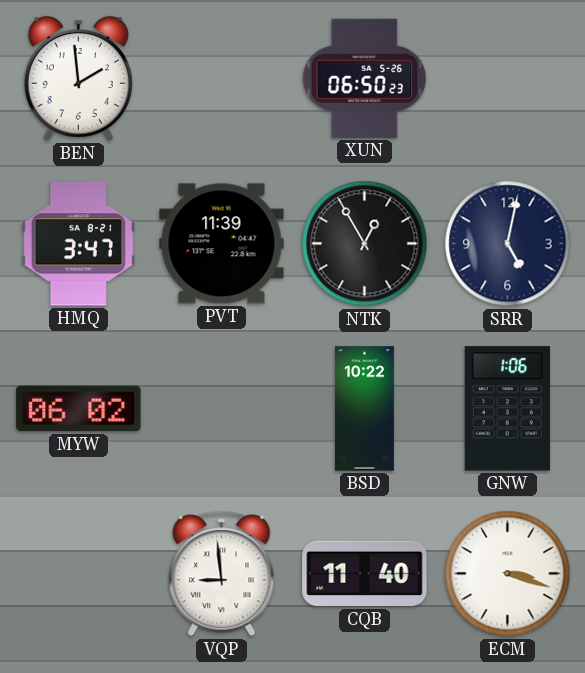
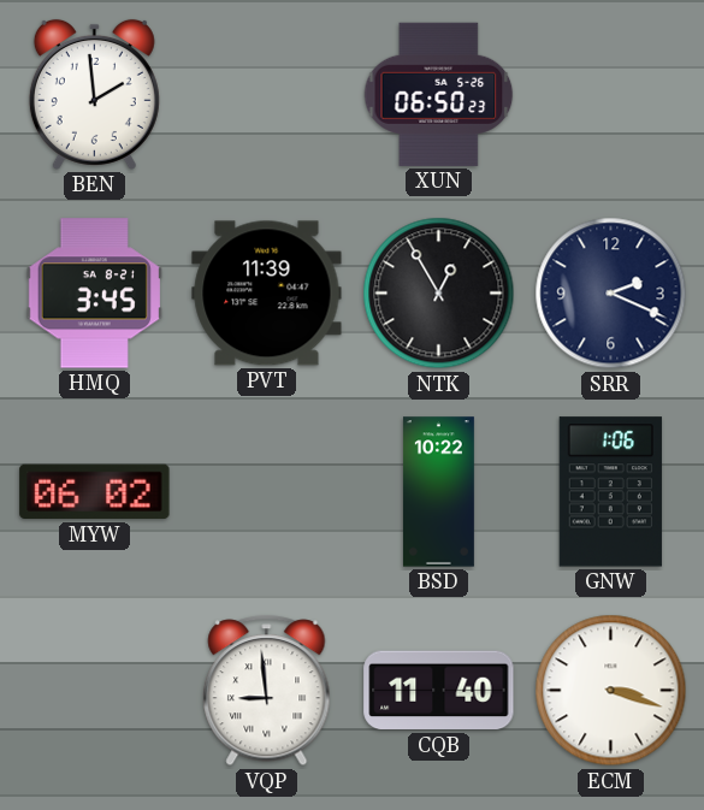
HMQ: 3:47 -> 3:45 (94, 294)
SRR: 5:02 -> 2:19 (611, 294)
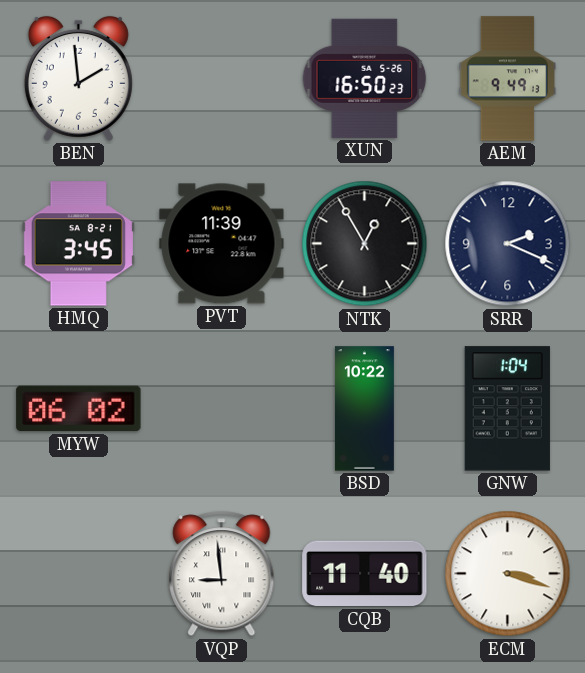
XUN: 06:50 -> 16:50 (365, 78)
AEM: none -> 9:49 (507, 79)
GNW: 1:06 -> 1:04 (507, 409)
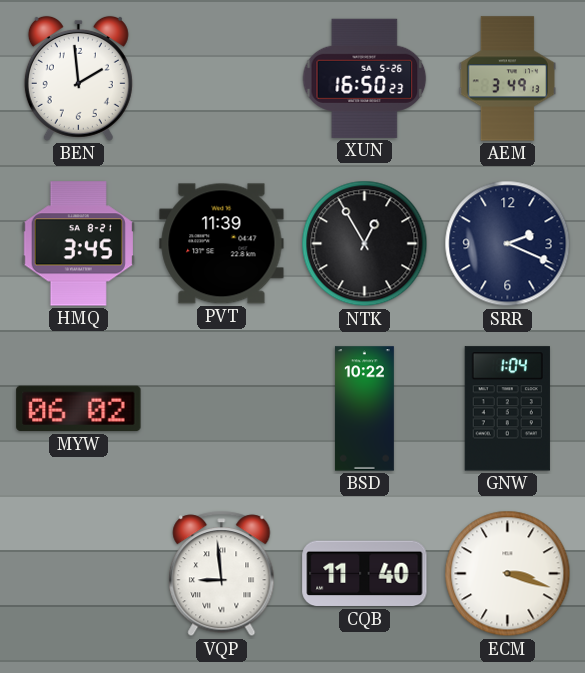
AEM: 9:49 -> 3:49 (507, 79)
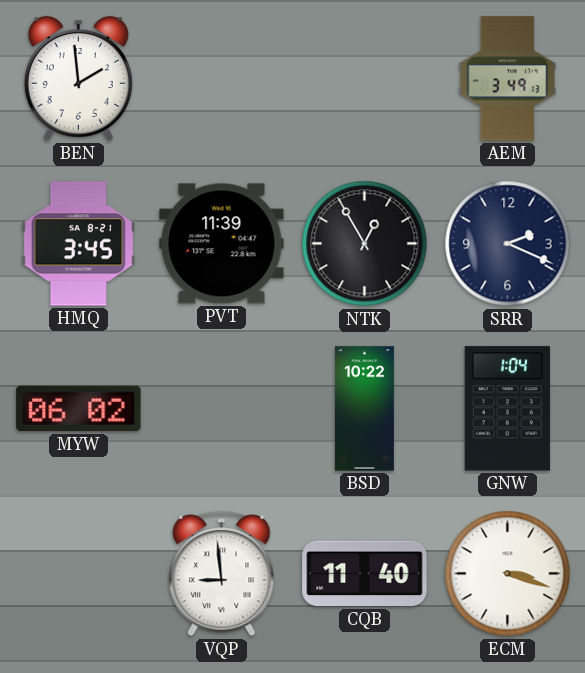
XUN: 16:50 -> none (365, 78)
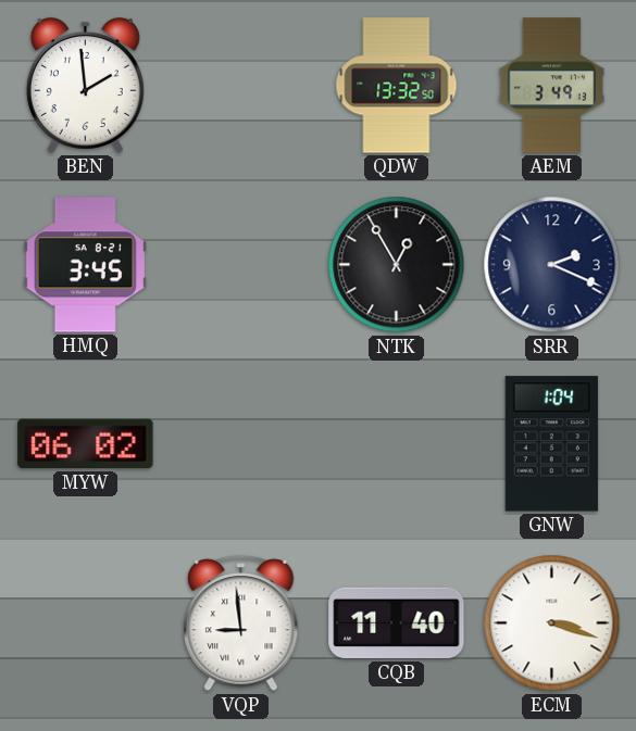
QDW: none -> 13:32 (397, 86)
PVT: 11:39 -> none (222, 244)
BSD: 10:22 -> none (364, 409)
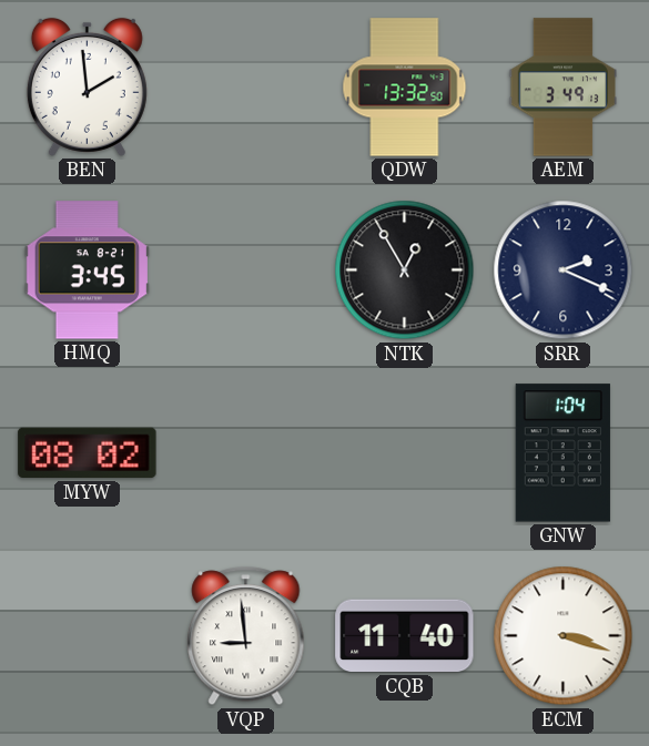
MYW: 06:02 -> 08:02 (88, 453)
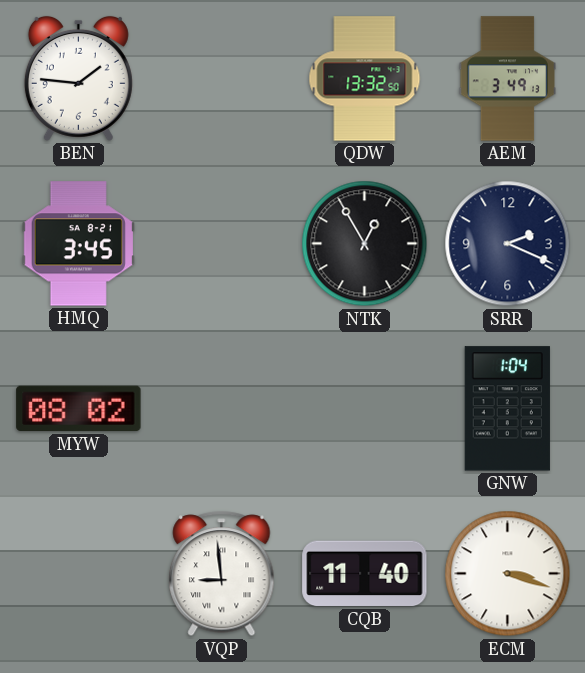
BEN: 1:59 -> 1:46 (78, 78)
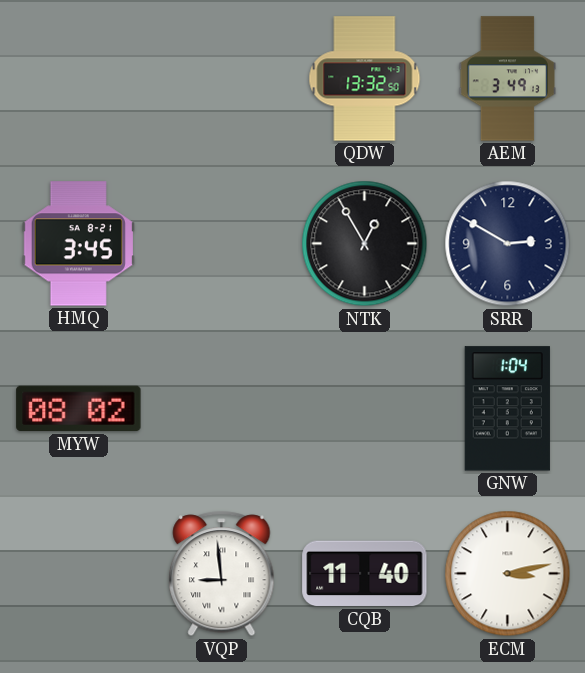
BEN: 1:46 -> none (78, 78)
SRR: 2:19 -> 2:50 (508, 244)
ECM: 3:18 -> 3:13 (508, 574)
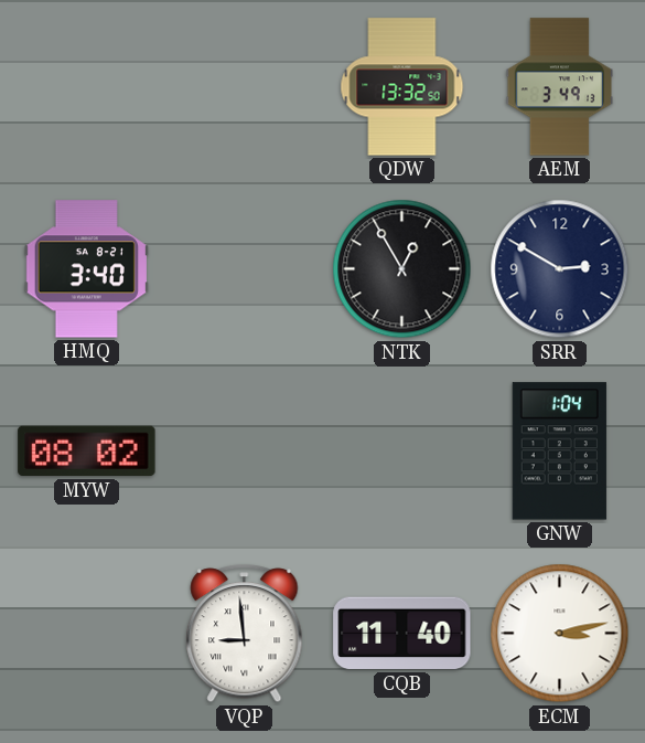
HMQ: 3:45 -> 3:40 (86, 269)
